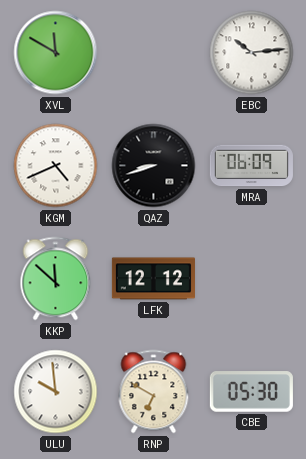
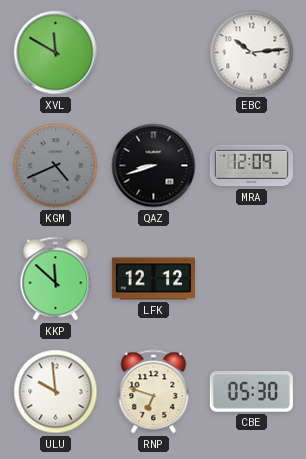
KGM dial: white -> grey (56, 166)
MRA: 06:09 -> 12:09 (251, 166)
RNP: 6:50 -> 6:48 (154, 392)
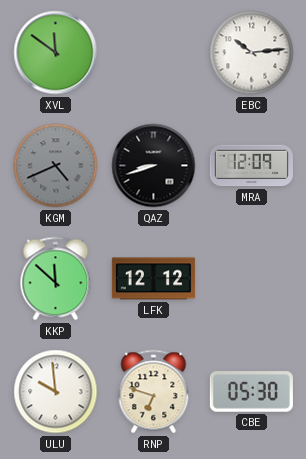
XVL: 11:50 -> 11:51 (56, 53)
